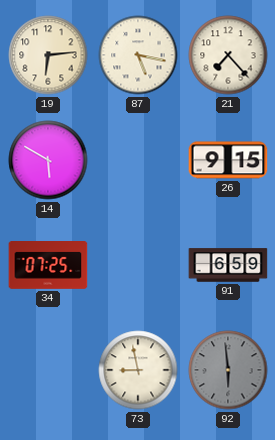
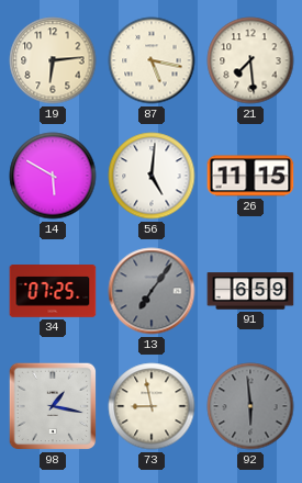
21: 7:23 -> 7:29 (250, 60)
56: none -> 5:01 (152, 176)
26: 9:15 -> 11:15 (250, 176)
13: none -> 7:06 (152, 291)
98: none -> 1:17 (53, 406)
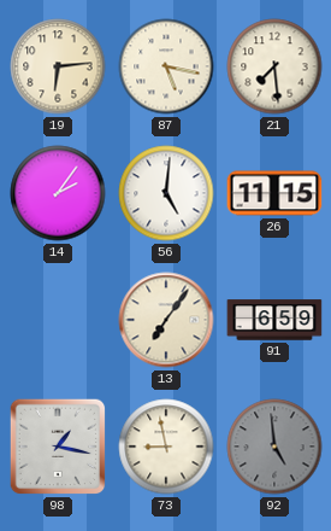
14: 5:50 -> 2:06 (58, 193)
34: 07:25 -> none (53, 292)
13 dial: grey -> cream (166, 320)
92: 5:59 -> 4:59 (274, 447)
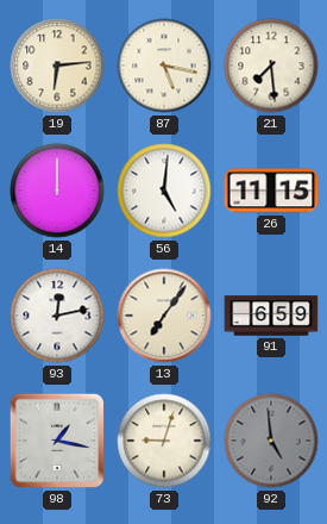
14: 2:06 -> 12:00 (57, 191)
93: none -> 12:13 (57, 316)
73: 8:58 -> 9:03 (164, 441)
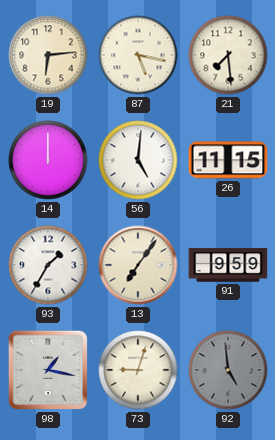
93: 12:13 -> 1:35 (48, 265)
91: 6:59 -> 9:59 (228, 265)
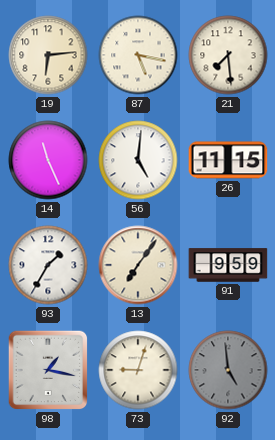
14: 12:00 -> 11:26 (48, 160)
